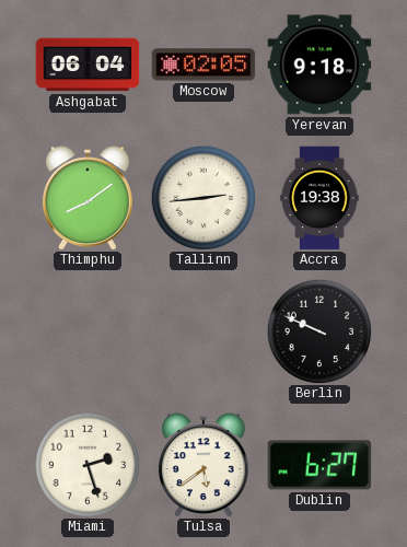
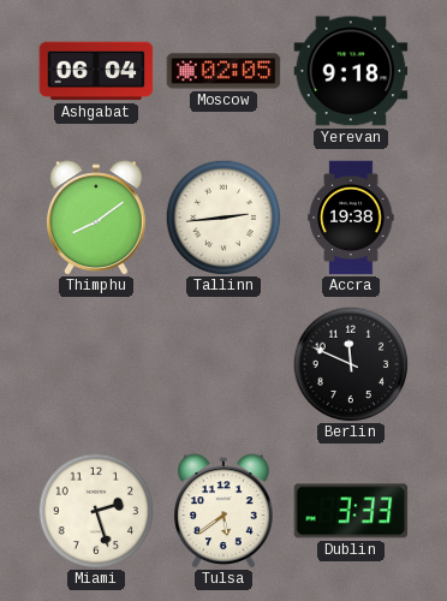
Berlin: 9:49 -> 11:49 (351, 364)
Dublin: 6:27 -> 3:33 (351, 511)
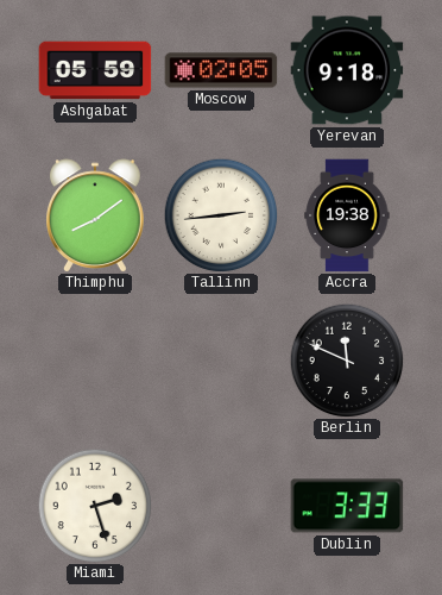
Ashgabat: 06:04 -> 05:59 (95, 70)
Tulsa: 5:39 -> none (225, 511)
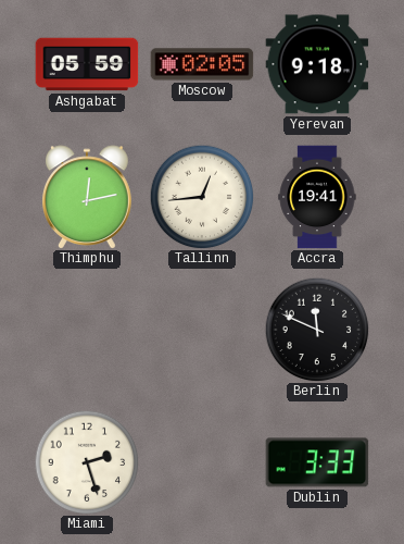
Thimphu: 8:09 -> 12:13 (88, 197)
Tallinn: 2:44 -> 12:44 (202, 197)
Accra: 19:38 -> 19:41 (317, 197)
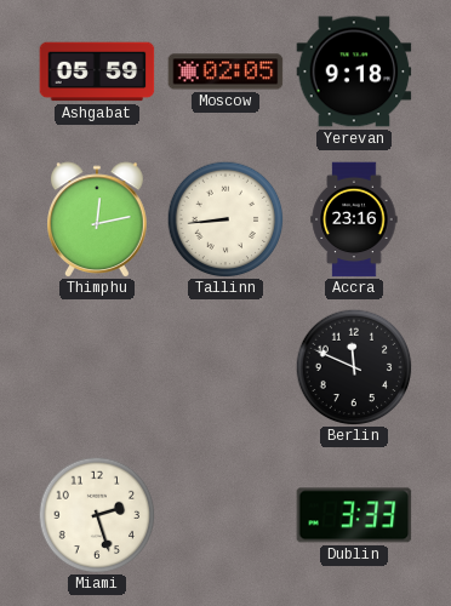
Tallinn: 12:44 -> 8:44 (225, 219)
Accra: 19:41 -> 23:16 (354, 219)
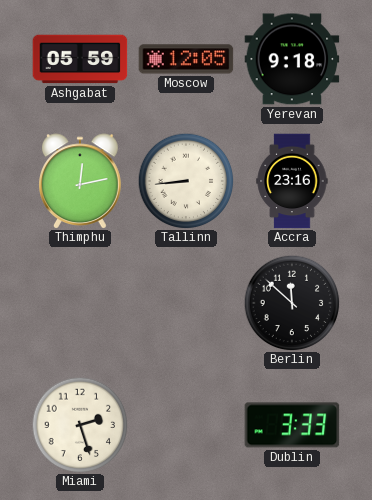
Moscow: 02:05 -> 12:05 (186, 59)
Berlin: 11:49 -> 11:52 (292, 303)
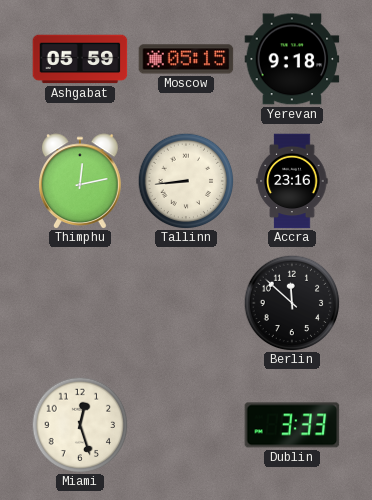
Moscow: 12:05 -> 05:15 (186, 59)
Miami: 2:27 -> 12:27 (80, 425)
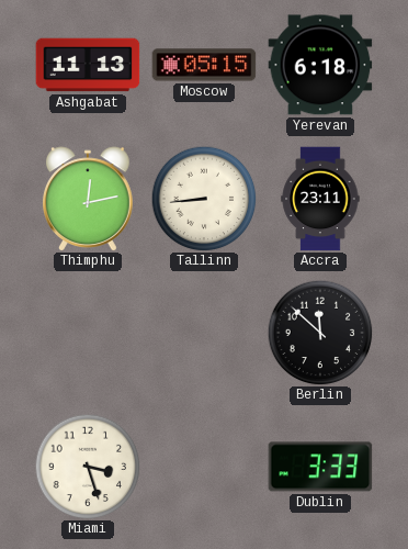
Ashgabat: 05:59 -> 11:13 (88, 65)
Yerevan: 9:18 -> 6:18 (320, 65)
Accra: 23:16 -> 23:11 (320, 199)
Miami: 12:27 -> 3:27 (88, 467)
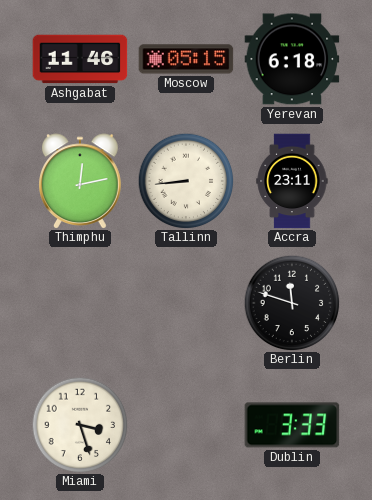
Ashgabat: 11:13 -> 11:46 (80, 59)
Berlin: 11:52 -> 11:48 (292, 303)
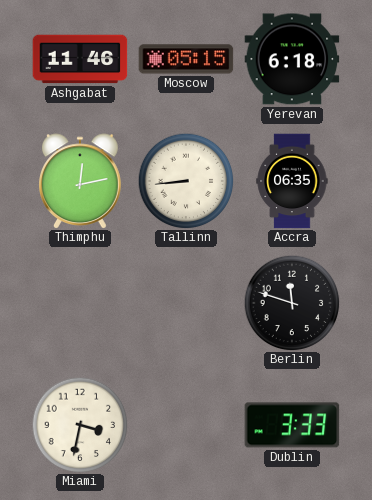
Accra: 23:11 -> 06:35 (292, 181)
Miami: 3:27 -> 3:32 (80, 425)
